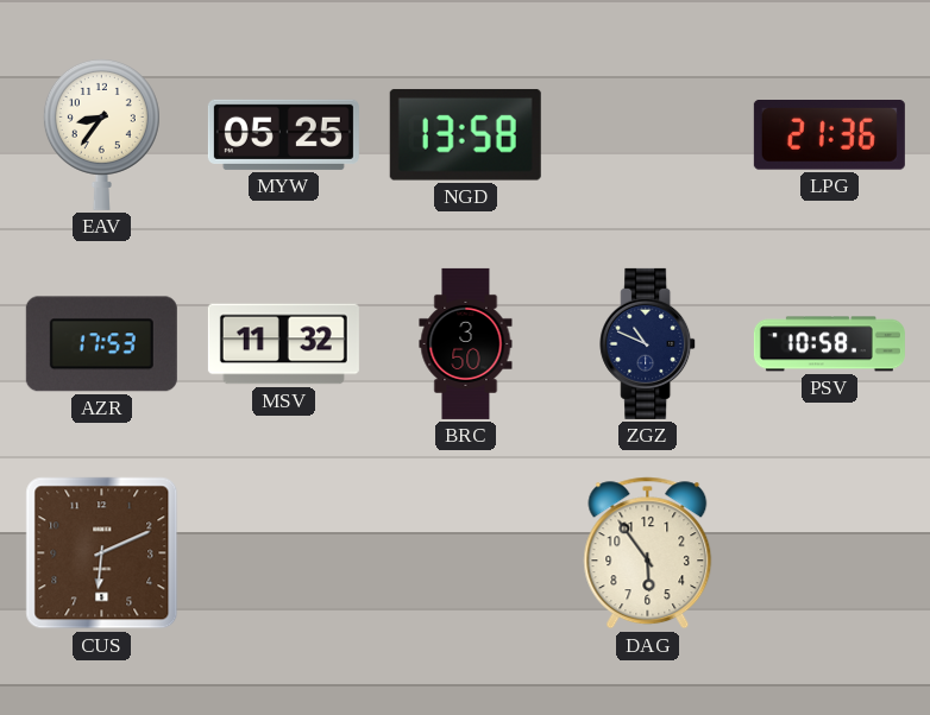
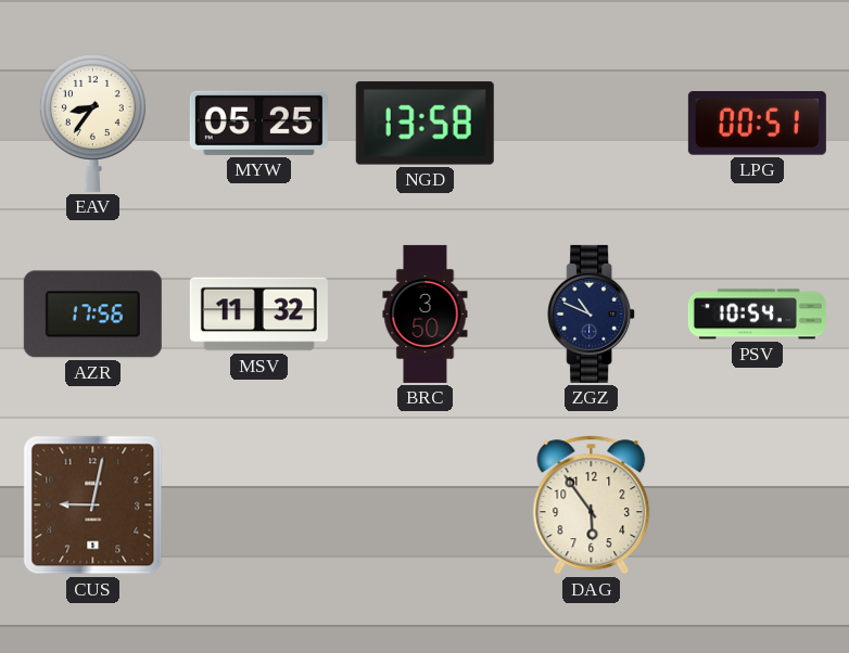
LPG: 21:36 -> 00:51 (757, 124)
AZR: 17:53 -> 17:56 (92, 315)
PSV: 10:58 -> 10:54 (757, 315)
CUS: 6:11 -> 9:02 (93, 505)
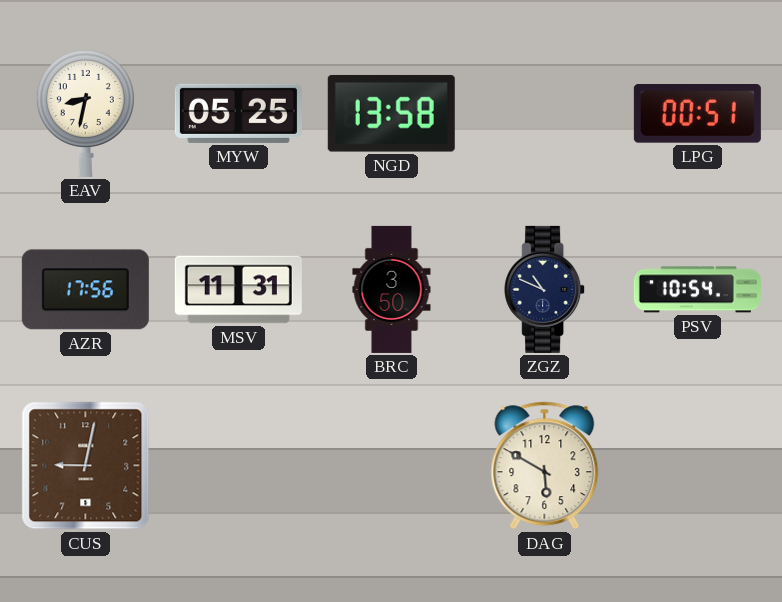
EAV: 8:36 -> 8:32 (85, 113)
MSV: 11:32 -> 11:31 (238, 290)
DAG: 5:54 -> 5:50 (545, 466)
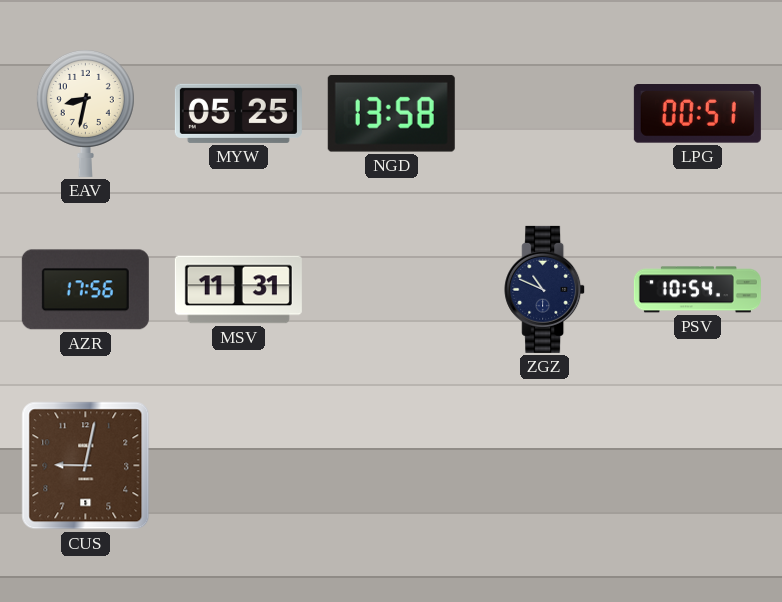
BRC: 3:50 -> none (392, 289)
DAG: 5:50 -> none (545, 466)
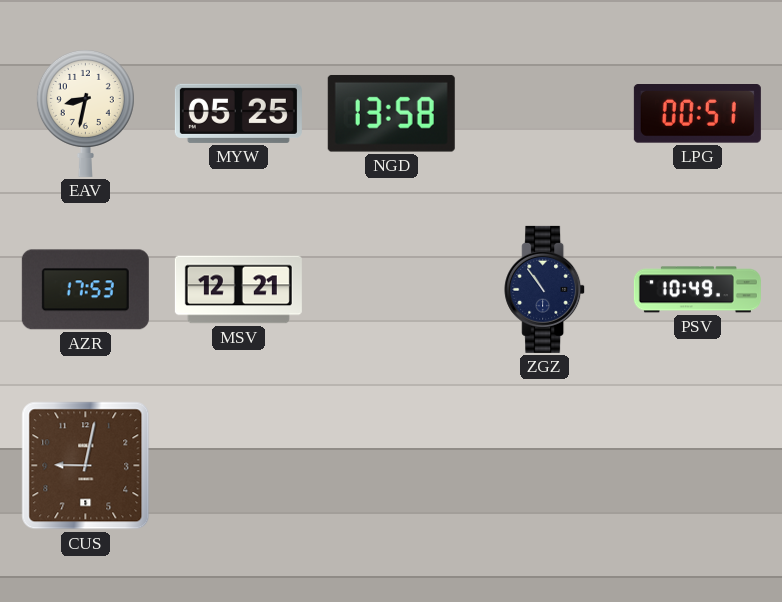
AZR: 17:56 -> 17:53 (85, 290)
MSV: 11:31 -> 12:21 (238, 290)
ZGZ: 10:49 -> 10:54 (545, 289)
PSV: 10:54 -> 10:49 (697, 290)
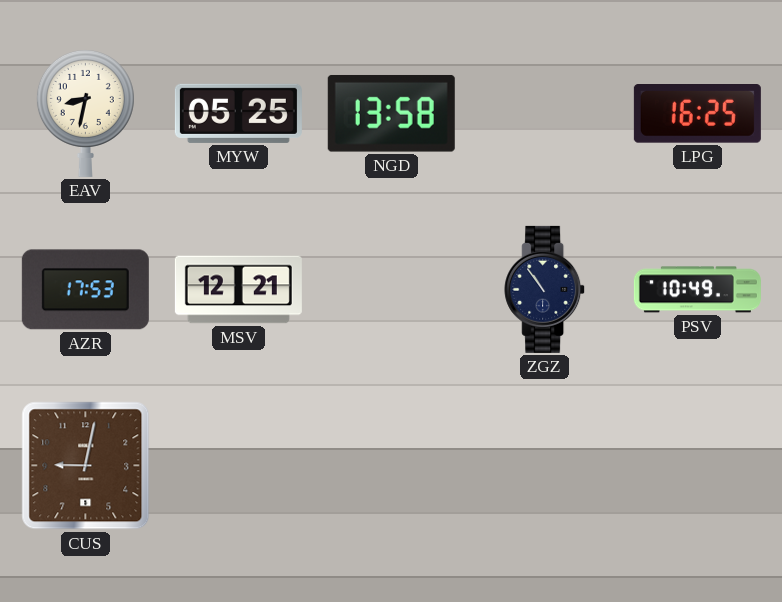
LPG: 00:51 -> 16:25 (697, 114)
